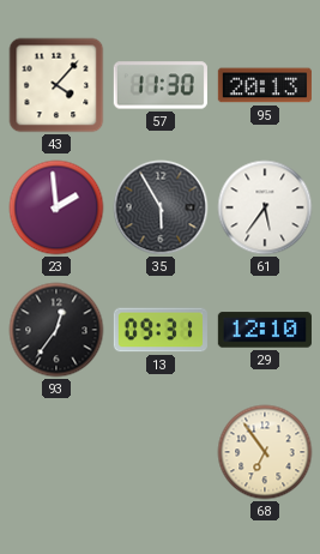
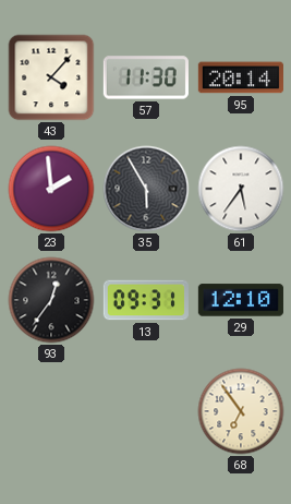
95: 20:13 -> 20:14 (241, 77)
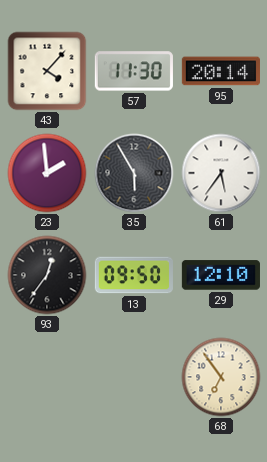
13: 09:31 -> 09:50 (134, 275)
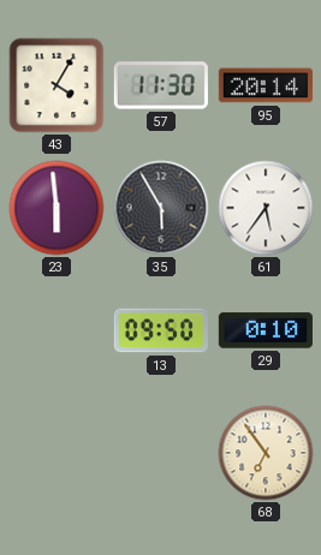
43: 4:07 -> 4:05 (57, 85)
23: 1:59 -> 5:59 (57, 208)
93: 12:36 -> none (47, 275)
29: 12:10 -> 0:10 (266, 330)
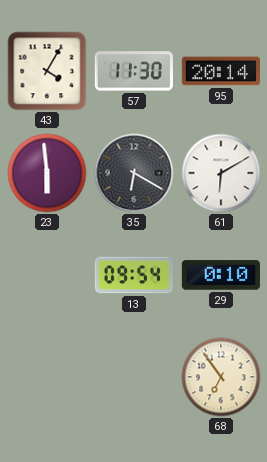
35: 5:55 -> 6:20 (134, 173)
61: 5:36 -> 6:10 (221, 173)
13: 09:50 -> 09:54 (134, 275)
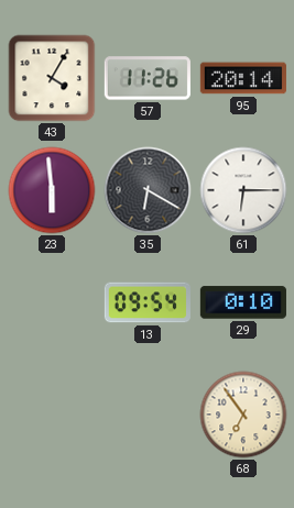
57: 11:30 -> 11:26 (148, 78)
61: 6:10 -> 6:15 (243, 190)
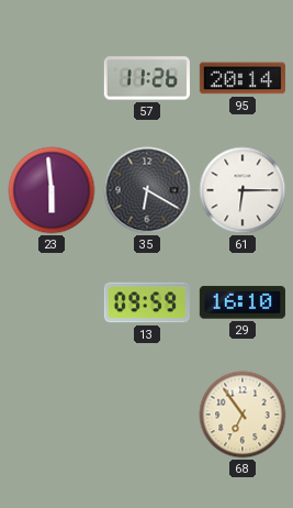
43: 4:05 -> none (52, 78)
13: 09:54 -> 09:59 (147, 302)
29: 0:10 -> 16:10 (243, 302)
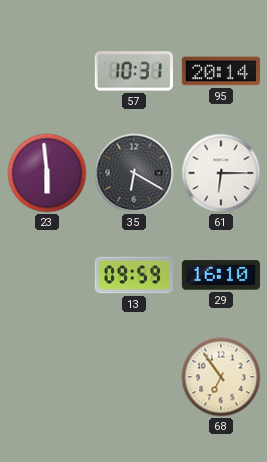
57: 11:26 -> 10:31 (134, 71)
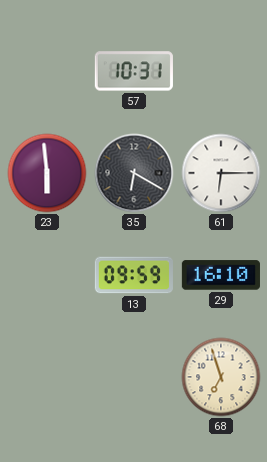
95: 20:14 -> none (221, 71)
68: 6:54 -> 6:57 (221, 377)
